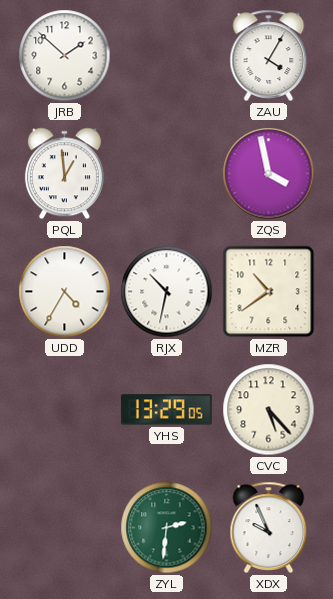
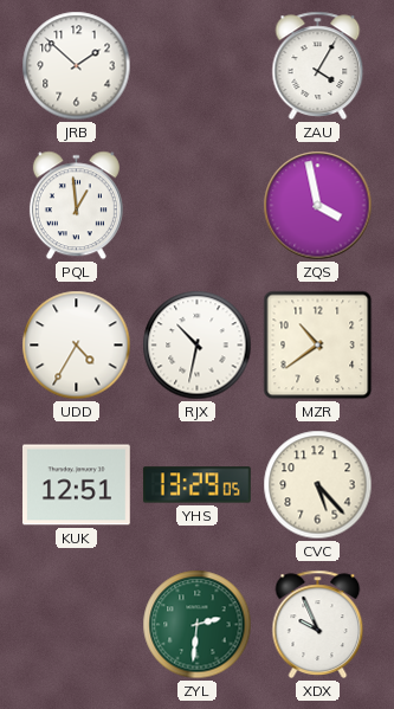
KUK: none -> 12:51 (77, 485)
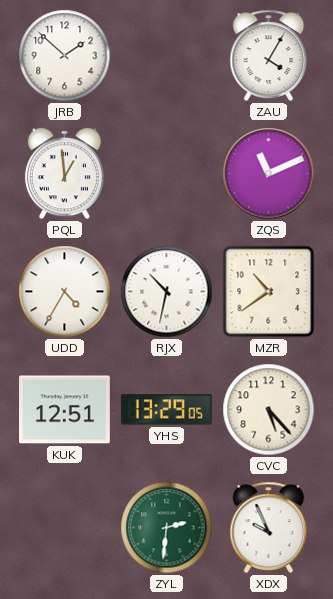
ZQS: 3:58 -> 11:11 (269, 174)
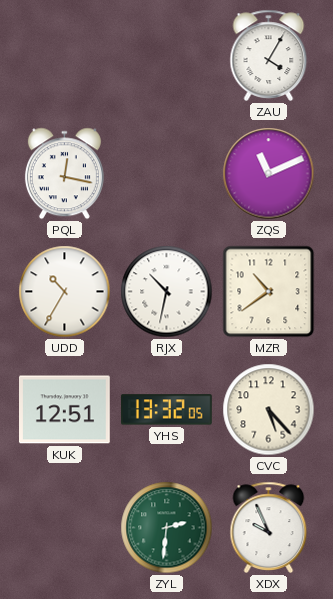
JRB: 1:52 -> none (65, 56)
PQL: 12:59 -> 12:17 (64, 174)
UDD: 4:35 -> 10:35 (65, 292)
YHS: 13:29 -> 13:32 (166, 410)
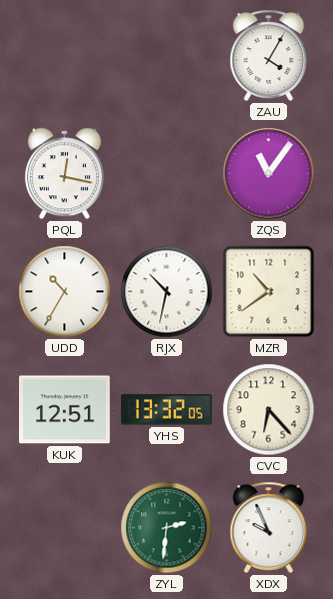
ZQS: 11:11 -> 11:06 (269, 174)
CVC: 5:23 -> 6:23 (269, 410)
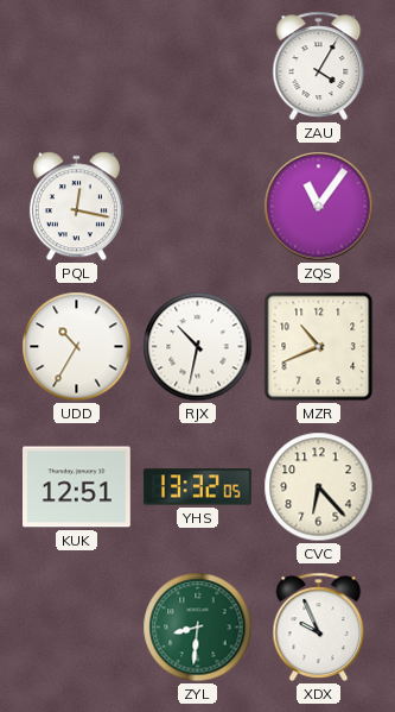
MZR: 10:39 -> 10:41 (319, 347)
ZYL: 2:31 -> 8:31 (198, 628)
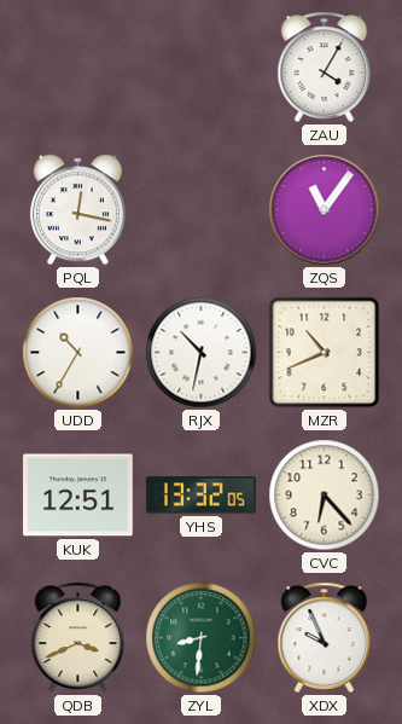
QDB: none -> 3:41 (78, 637)
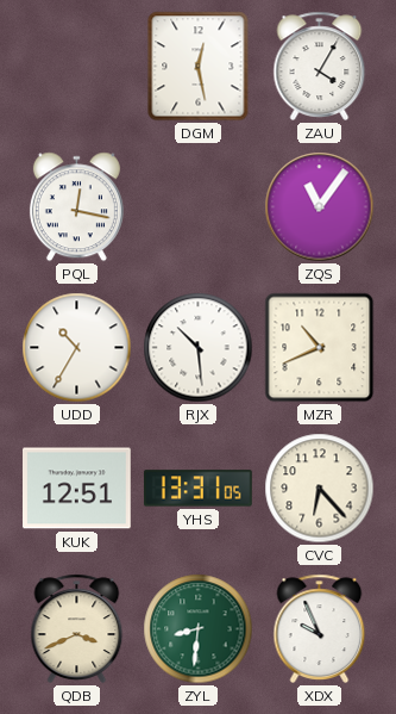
DGM: none -> 12:28 (199, 67)
RJX: 10:32 -> 10:29 (199, 348)
YHS: 13:32 -> 13:31 (197, 489)
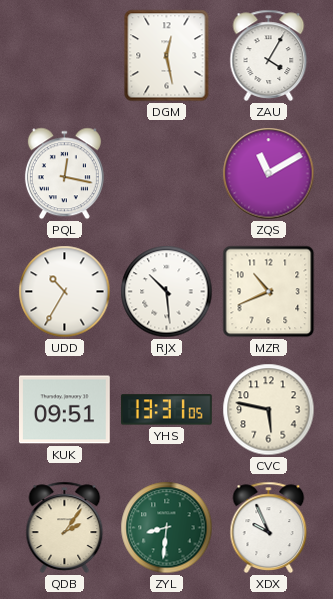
ZQS: 11:06 -> 11:10 (269, 174)
KUK: 12:51 -> 09:51 (65, 410)
CVC: 6:23 -> 5:47 (269, 410)
QDB: 3:41 -> 2:06 (65, 527)
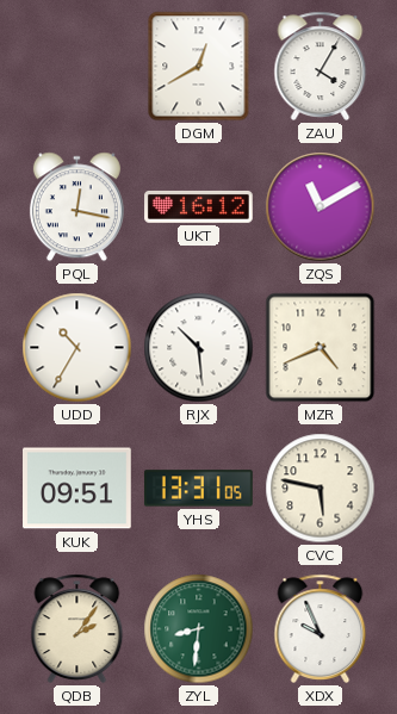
DGM: 12:28 -> 12:40 (199, 67)
UKT: none -> 16:12 (199, 206)
MZR: 10:41 -> 4:41 (321, 348)
